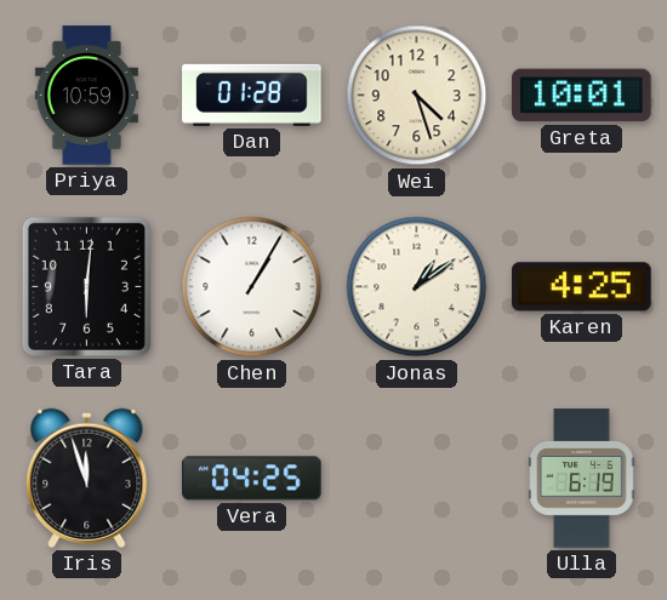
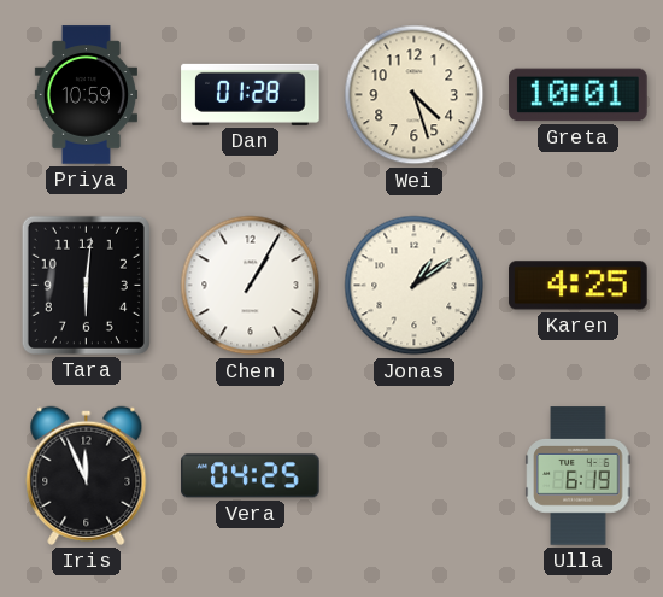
Iris: 11:57 -> 11:56 (87, 475)
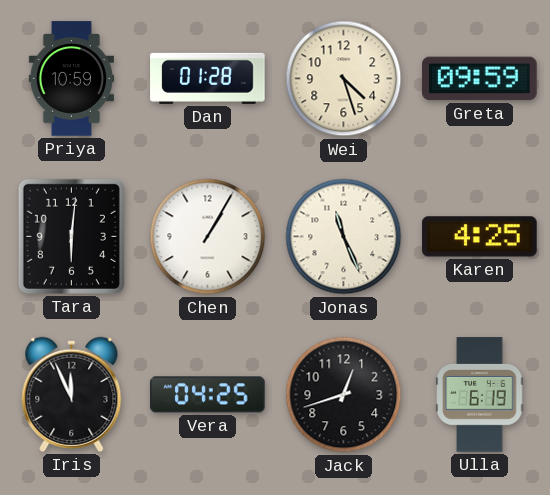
Greta: 10:01 -> 09:59 (480, 79)
Jonas: 1:09 -> 11:26 (344, 237)
Jack: none -> 12:42 (344, 395)
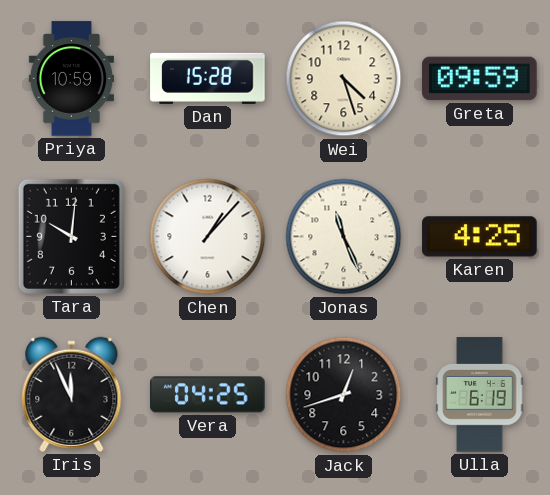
Dan: 01:28 -> 15:28 (208, 78)
Tara: 6:01 -> 10:01 (71, 236)
Chen: 1:05 -> 1:07 (208, 237)
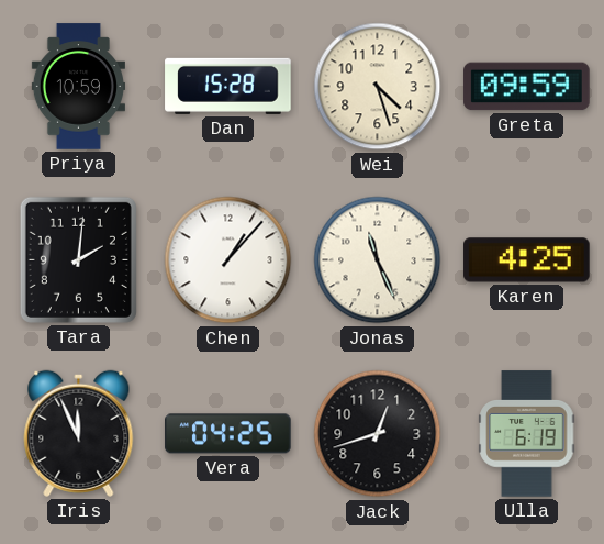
Tara: 10:01 -> 2:01 (78, 259)
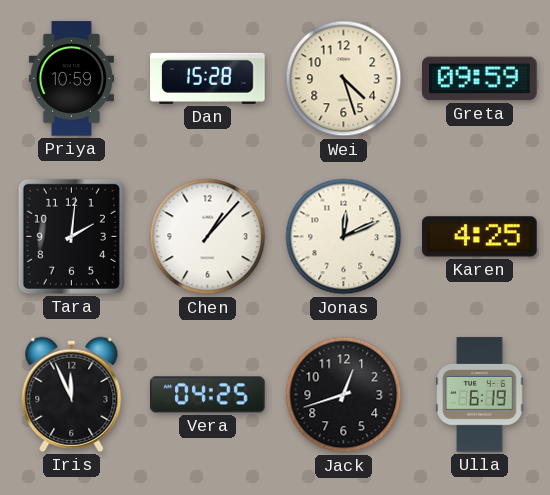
Jonas: 11:26 -> 12:11 (344, 237)
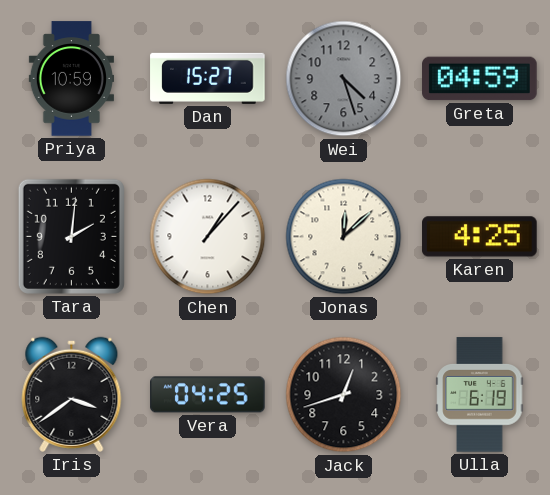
Dan: 15:28 -> 15:27 (208, 78)
Wei dial: cream -> grey (344, 79)
Greta: 09:59 -> 04:59 (480, 79)
Jonas: 12:11 -> 12:08 (344, 237)
Iris: 11:56 -> 3:39 (72, 394)
